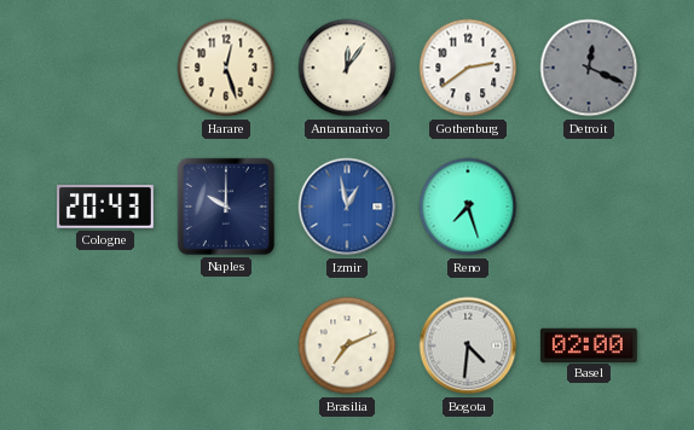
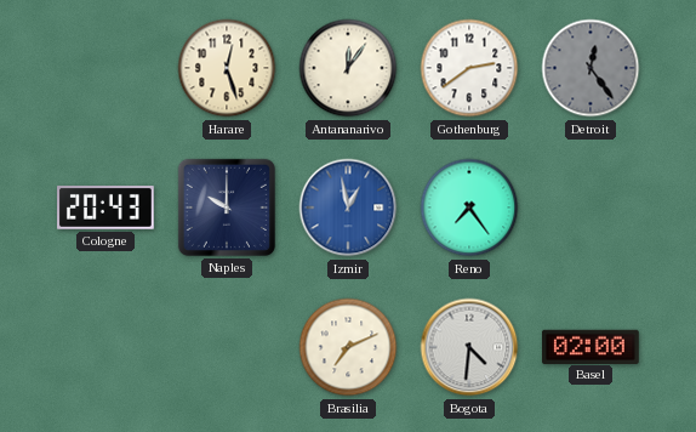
Detroit: 12:19 -> 12:24 (591, 68)
Reno: 7:27 -> 7:24 (469, 208)
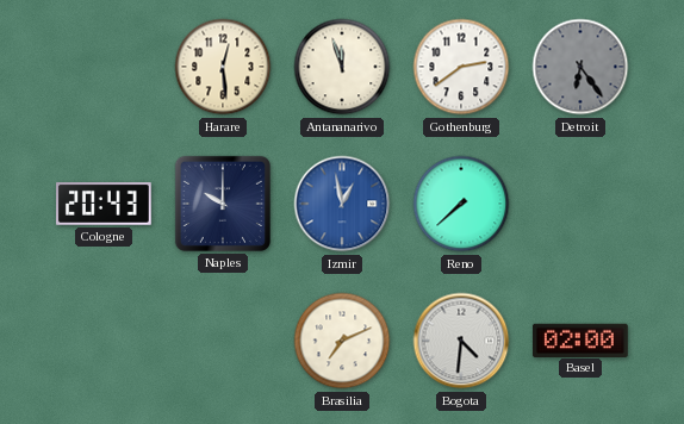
Harare: 12:27 -> 12:29 (223, 67)
Antananarivo: 12:06 -> 11:57 (342, 67)
Detroit: 12:24 -> 6:24 (580, 67)
Reno: 7:24 -> 7:38 (461, 204)
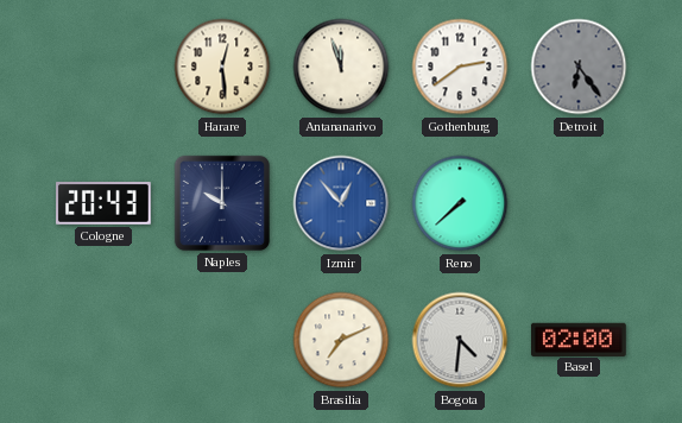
Izmir: 12:58 -> 12:53 (341, 203)
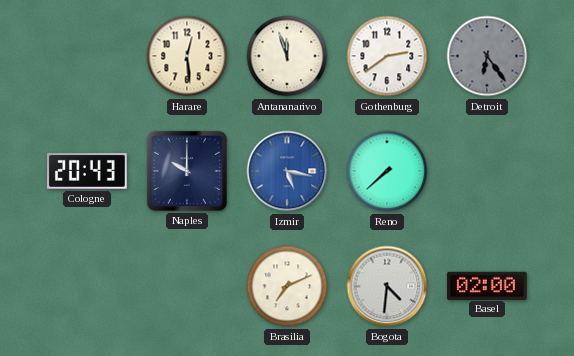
Izmir: 12:53 -> 5:17 (287, 171)
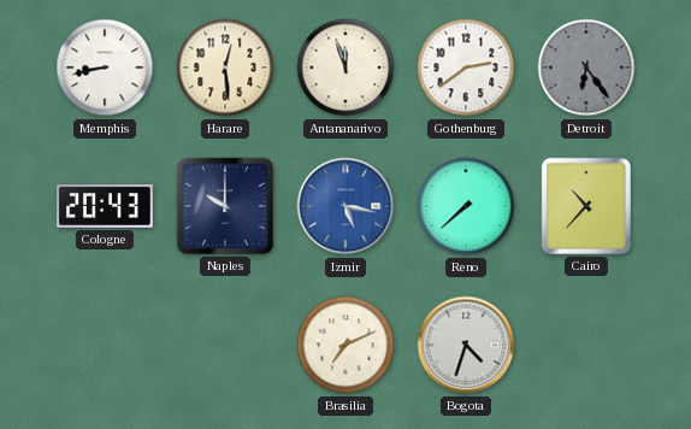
Memphis: none -> 8:43 (105, 67)
Cairo: none -> 10:37 (586, 206)
Bogota: 4:31 -> 4:33 (466, 345)
Basel: 02:00 -> none (488, 285)
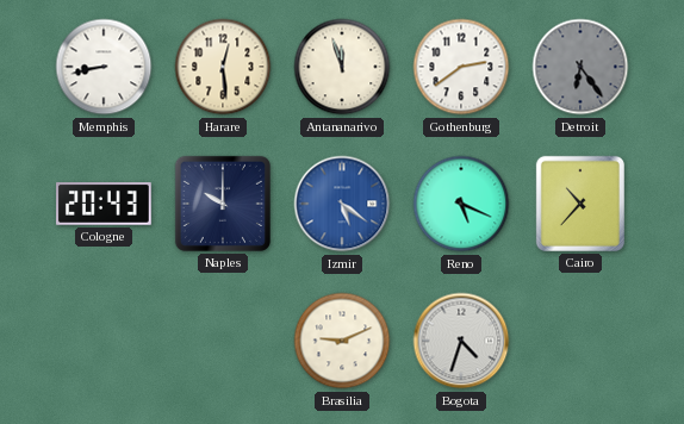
Izmir: 5:17 -> 5:21 (342, 204)
Reno: 7:38 -> 5:19 (461, 204)
Brasilia: 7:11 -> 9:11 (342, 341)
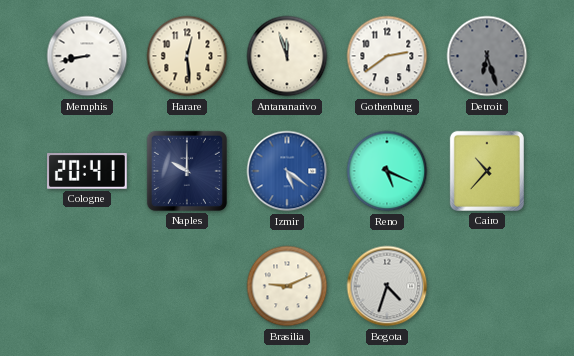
Detroit: 6:24 -> 6:27 (487, 56)
Cologne: 20:43 -> 20:41 (88, 172)
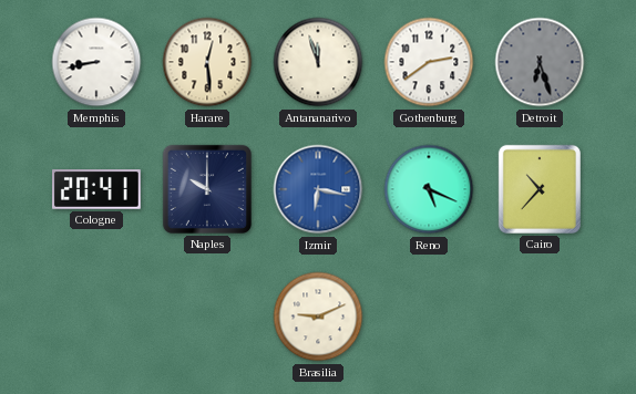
Izmir: 5:21 -> 6:17 (318, 189)
Bogota: 4:33 -> none (387, 286)
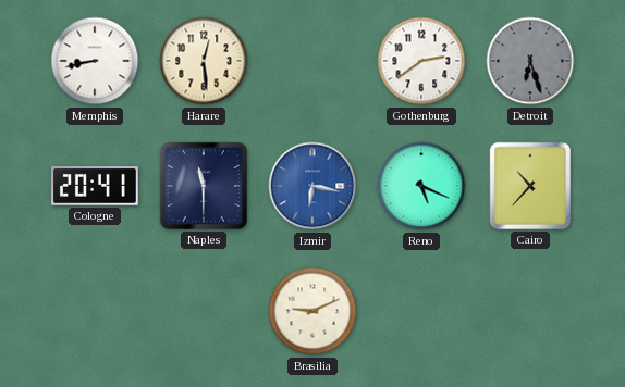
Antananarivo: 11:57 -> none (318, 62)
Naples: 10:00 -> 11:30 (204, 186)
